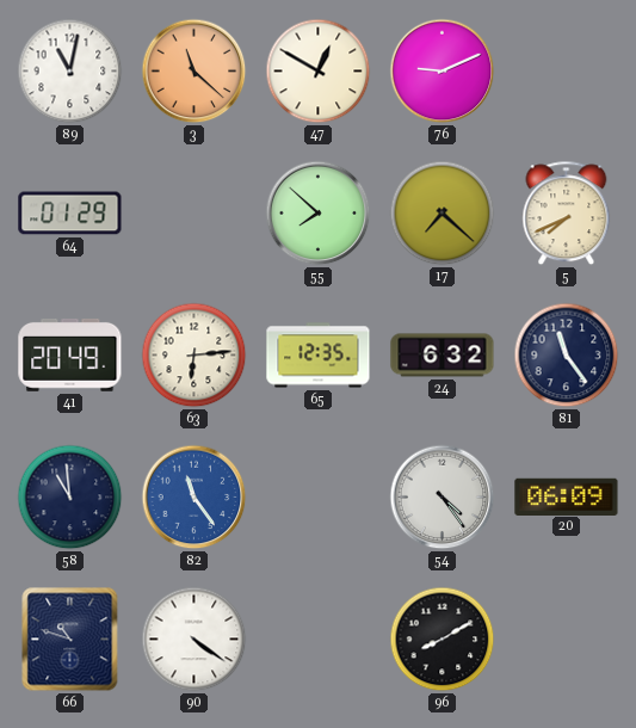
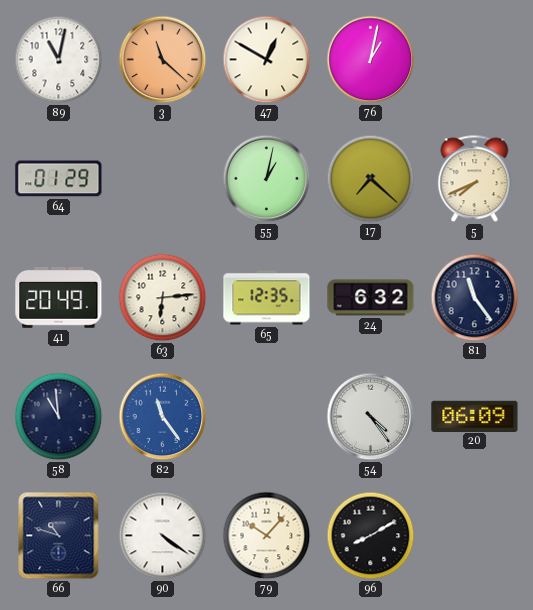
76: 9:11 -> 1:02 (371, 60)
55: 7:52 -> 1:02 (267, 179)
79: none -> 10:07 (267, 536)
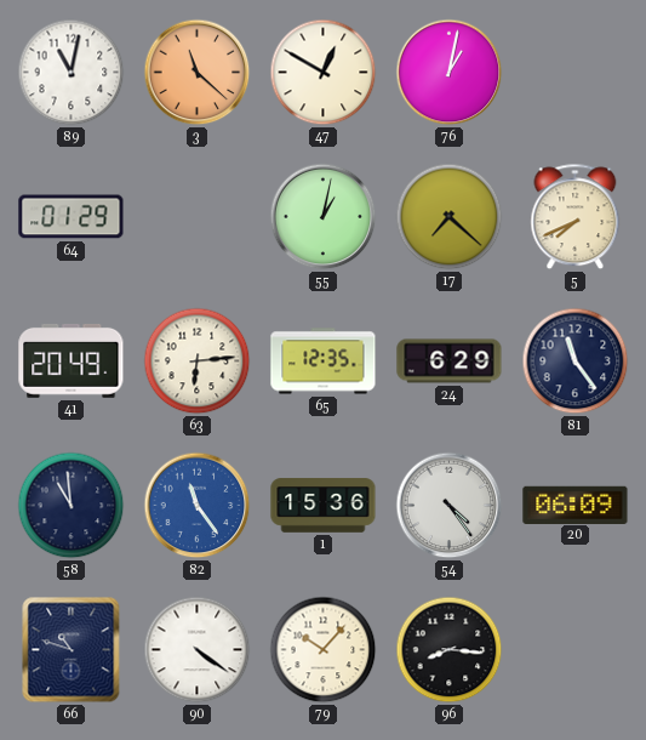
24: 6:32 -> 6:29 (450, 362)
1: none -> 15:36 (324, 506)
96: 8:10 -> 8:16 (450, 650)
